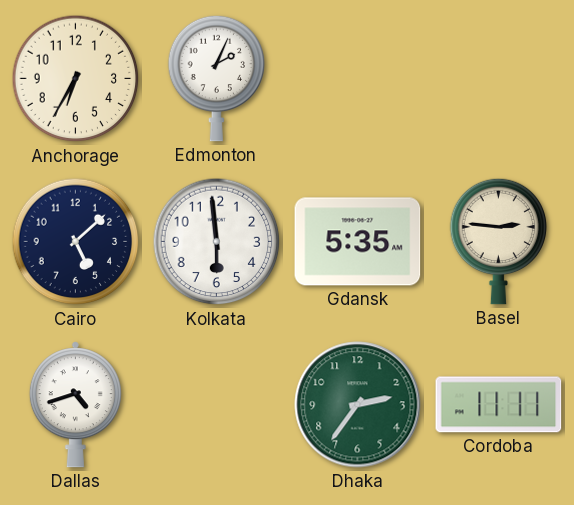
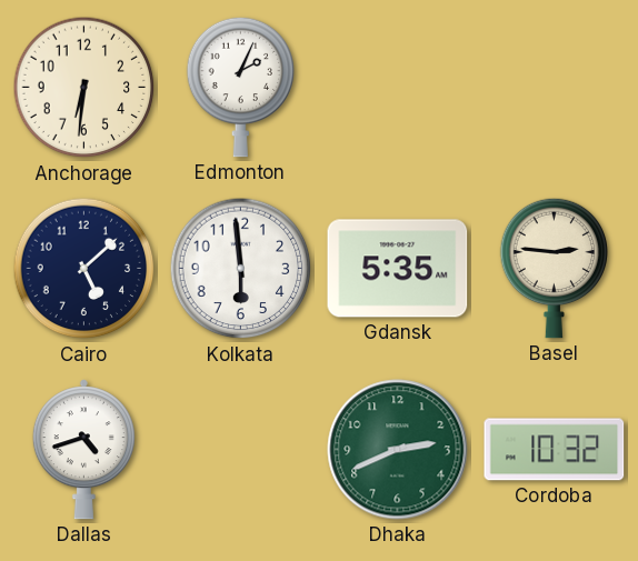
Anchorage: 6:35 -> 6:31 (84, 88)
Dhaka: 2:36 -> 2:41 (398, 450)
Cordoba: 11:11 -> 10:32 (555, 450)
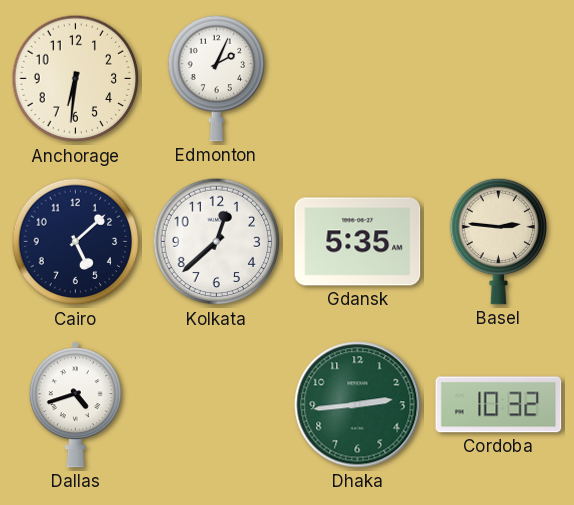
Kolkata: 5:59 -> 12:38 (217, 242)
Dhaka: 2:41 -> 2:44 (358, 405)
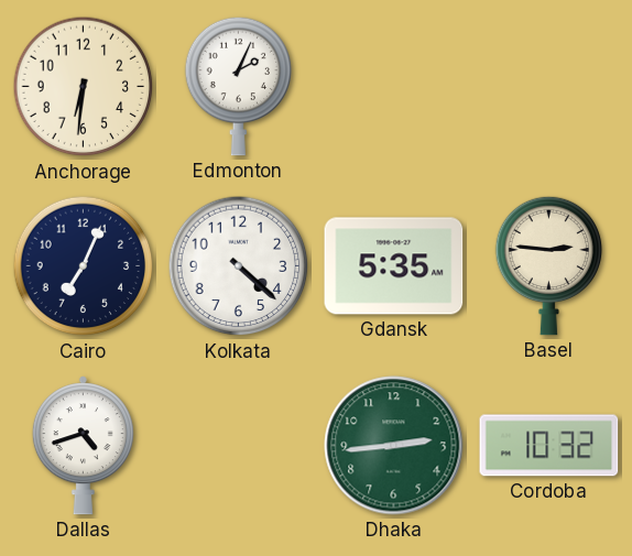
Cairo: 5:08 -> 7:04 (84, 266)
Kolkata: 12:38 -> 4:22 (239, 266)
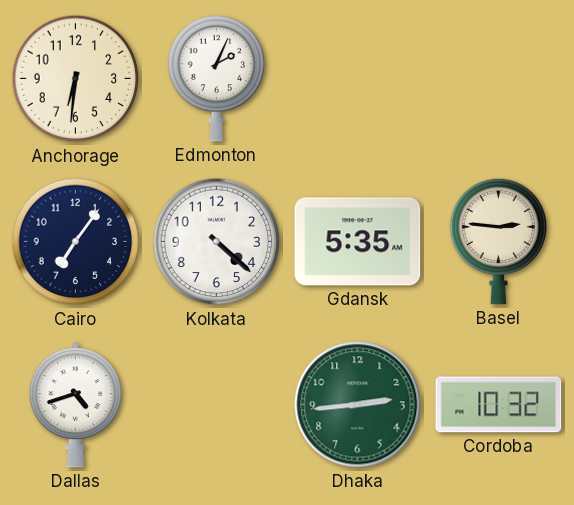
Cairo: 7:04 -> 7:06 (76, 242)
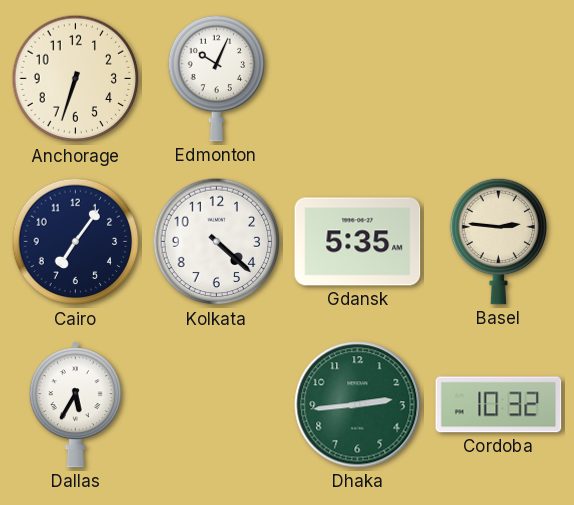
Anchorage: 6:31 -> 6:33 (76, 79)
Edmonton: 2:04 -> 10:04 (217, 78)
Dallas: 4:42 -> 5:35 (75, 405)
